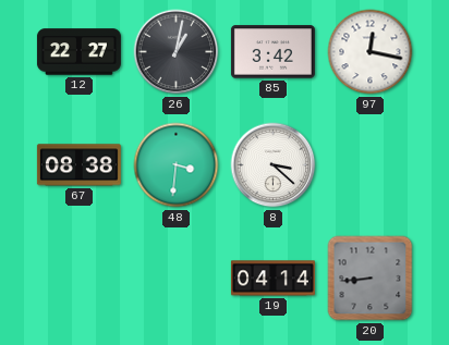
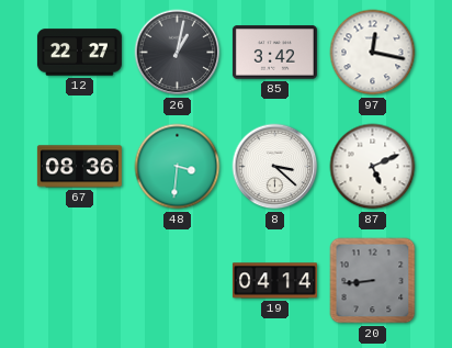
67: 08:38 -> 08:36 (79, 167)
87: none -> 5:11 (373, 167)
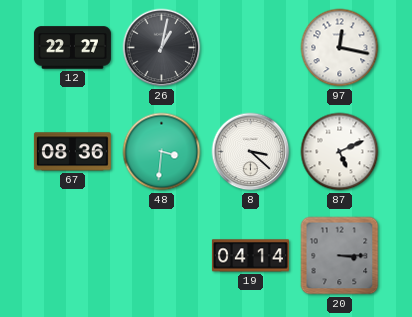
85: 3:42 -> none (274, 53)
20: 8:44 -> 3:15 (340, 256)
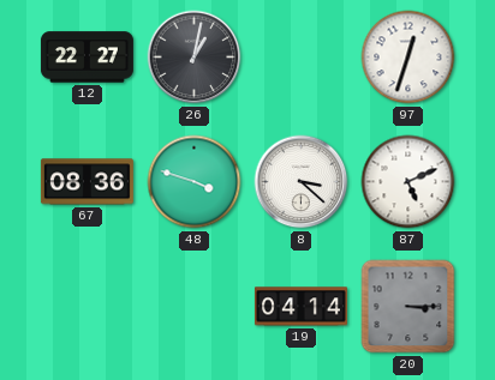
97: 12:17 -> 12:33 (408, 58)
48: 3:31 -> 3:48 (195, 182)
